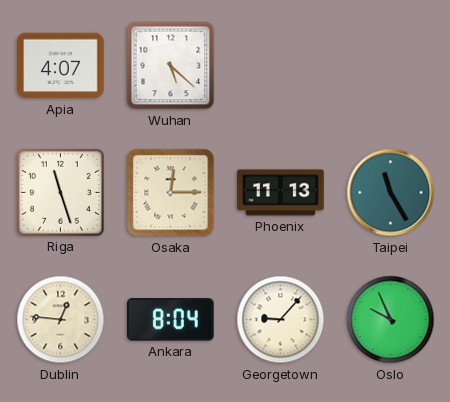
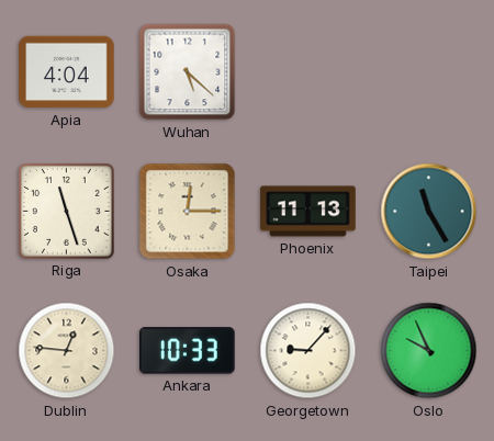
Apia: 4:07 -> 4:04 (67, 72)
Ankara: 8:04 -> 10:33 (188, 351)
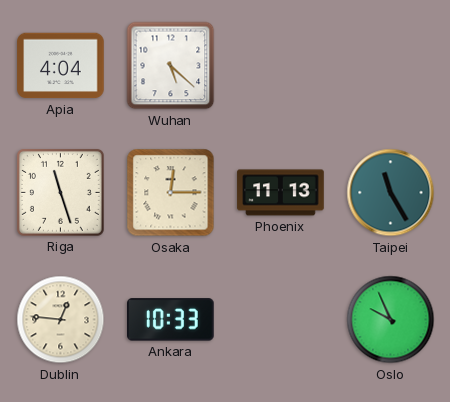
Georgetown: 9:07 -> none (308, 351)
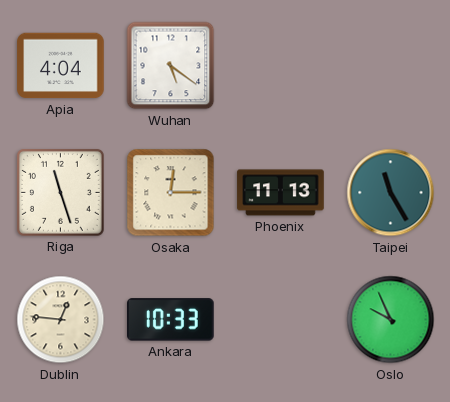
Wuhan: 5:22 -> 5:21 (171, 66)
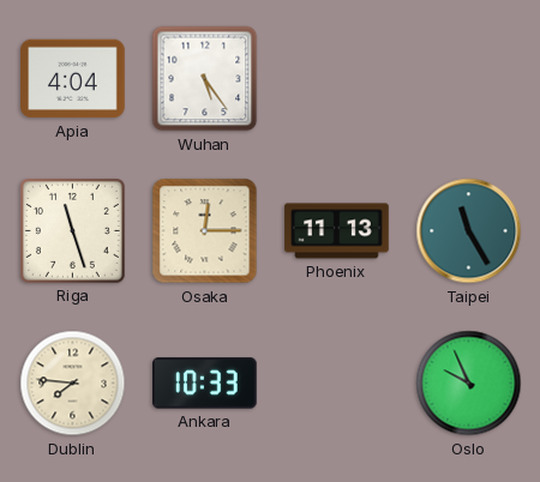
Wuhan: 5:21 -> 5:24 (205, 79)
Dublin: 12:46 -> 7:46 (73, 384)
